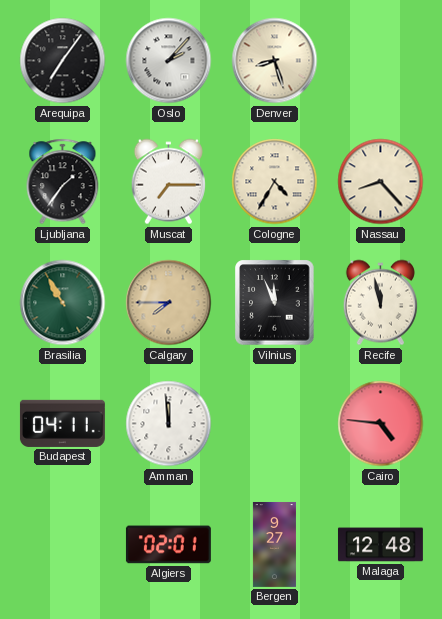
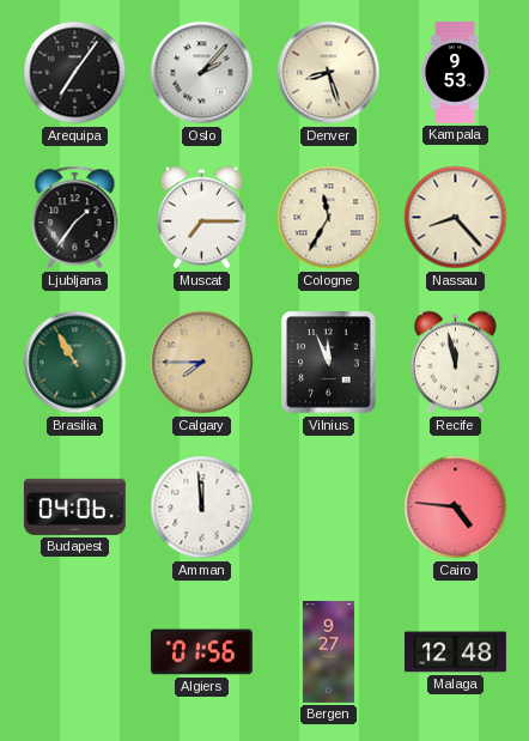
Kampala: none -> 9:53 (455, 72)
Cologne: 4:35 -> 11:35 (329, 218)
Budapest: 04:11 -> 04:06 (74, 506)
Algiers: 02:01 -> 01:56 (201, 652)
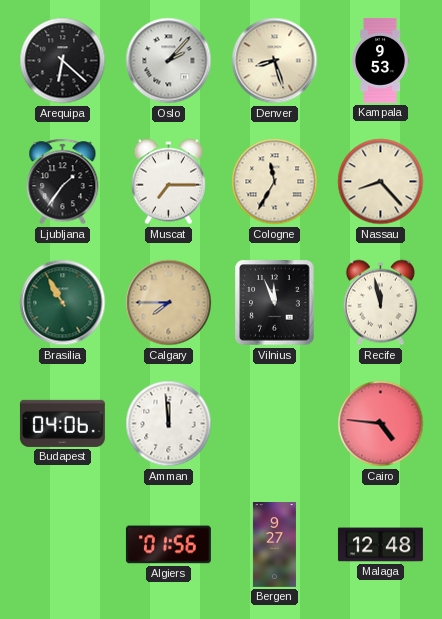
Arequipa: 7:06 -> 6:22 (63, 61)
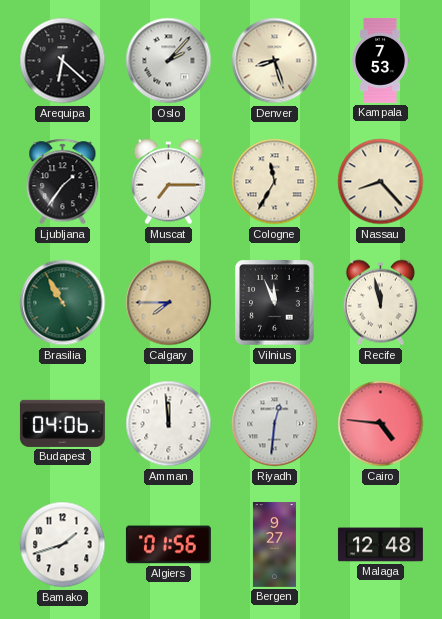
Kampala: 9:53 -> 7:53 (380, 60)
Riyadh: none -> 12:31 (275, 424)
Bamako: none -> 1:42 (63, 545)
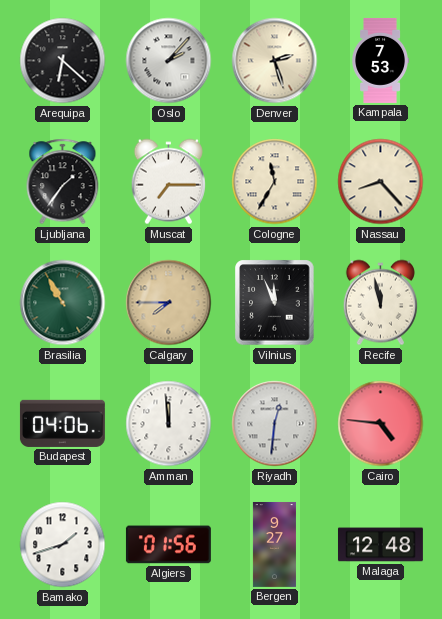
Denver: 8:27 -> 2:27 (275, 61)
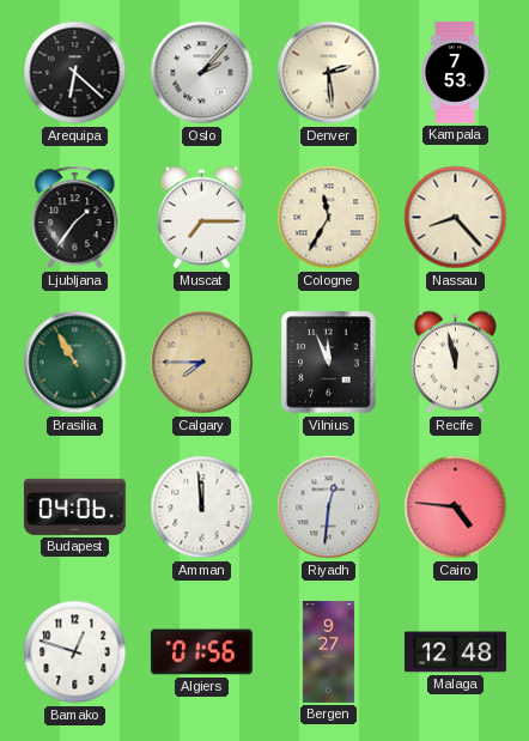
Denver: 2:27 -> 2:29 (329, 73)
Bamako: 1:42 -> 12:48 (75, 652)
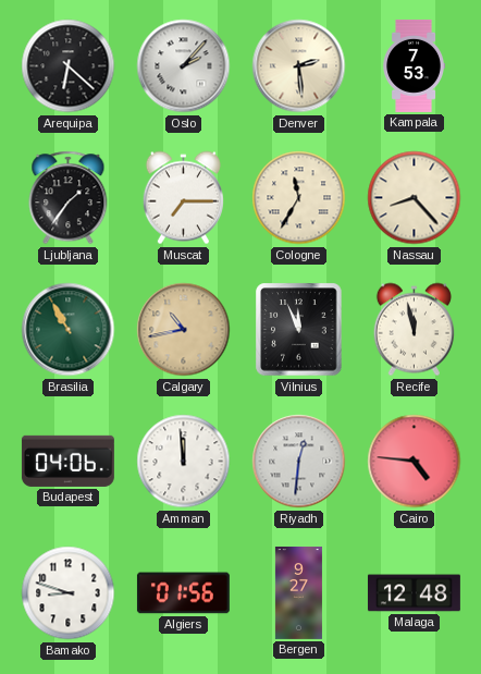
Calgary: 7:45 -> 10:43 (184, 330)
Bamako: 12:48 -> 8:48 (69, 593)
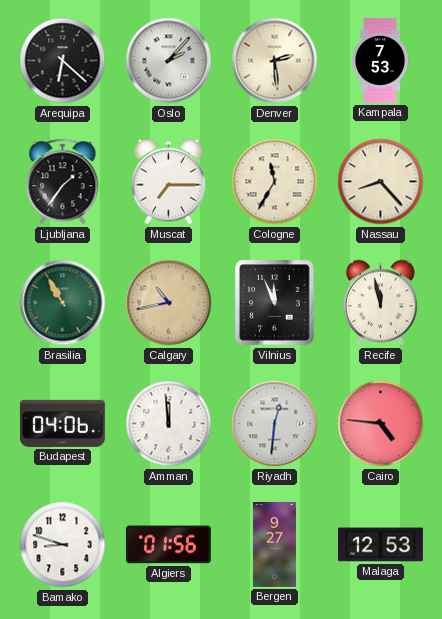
Malaga: 12:48 -> 12:53 (380, 545)
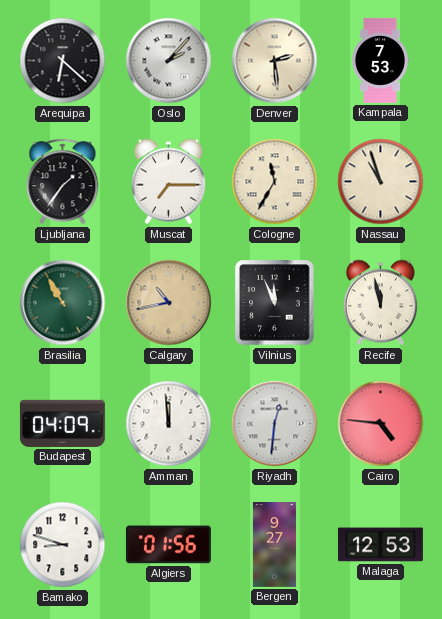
Nassau: 8:23 -> 10:57 (381, 182)
Budapest: 04:06 -> 04:09 (62, 423)
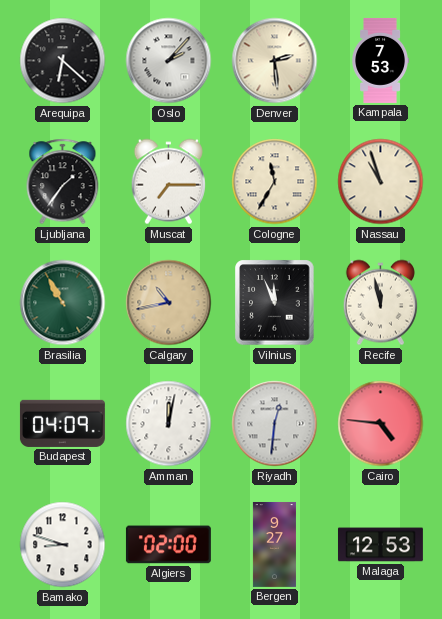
Amman: 11:59 -> 12:02 (169, 424)
Algiers: 01:56 -> 02:00 (168, 545)
